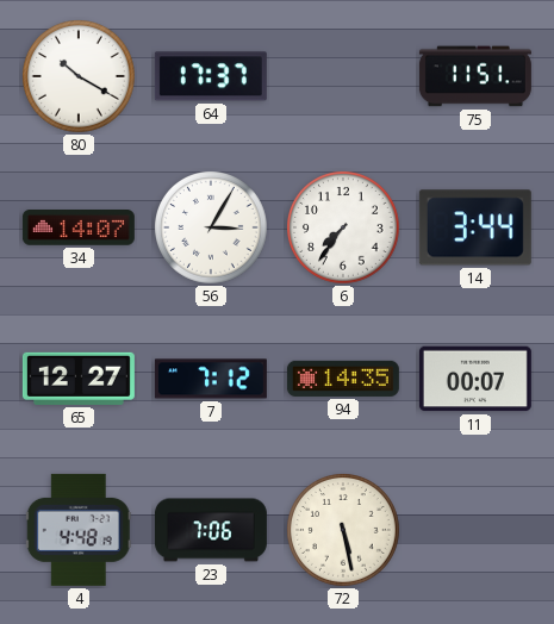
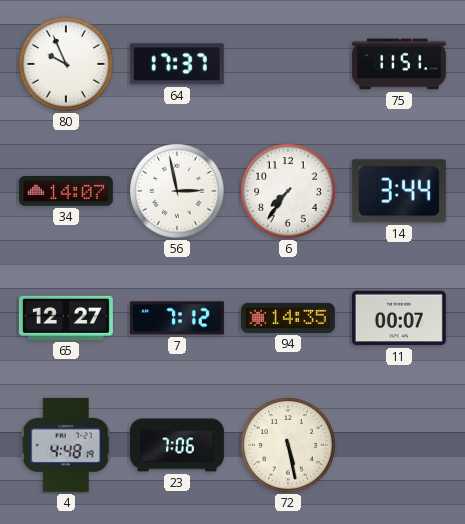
80: 10:20 -> 9:56 (67, 65)
56: 3:05 -> 2:58 (178, 192)
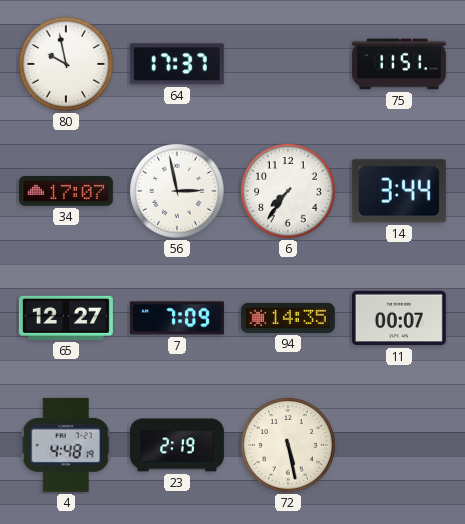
80: 9:56 -> 9:58 (67, 65)
34: 14:07 -> 17:07 (66, 192)
7: 7:12 -> 7:09 (177, 318)
23: 7:06 -> 2:19 (177, 445)
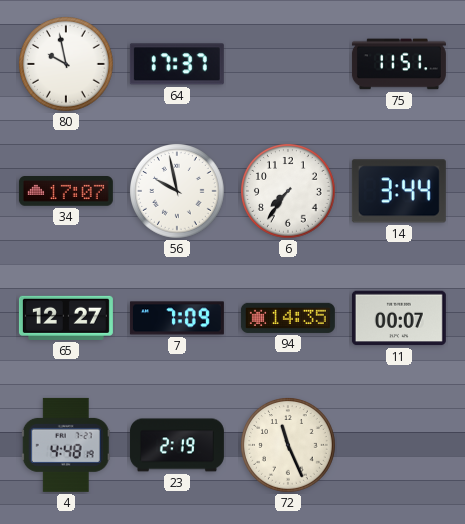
56: 2:58 -> 9:58 (178, 192)
72: 5:28 -> 11:26 (289, 446)
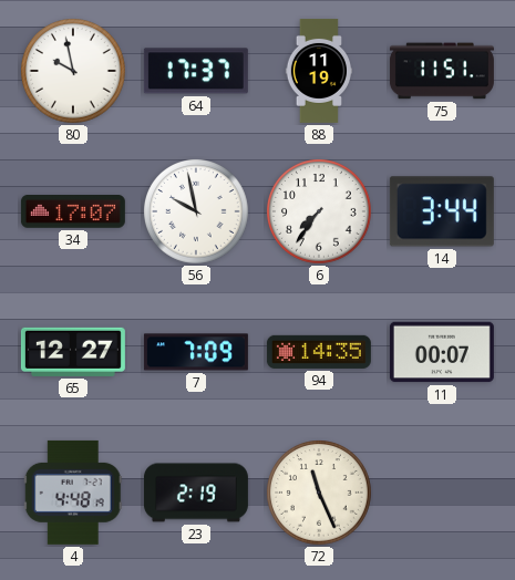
88: none -> 11:19 (318, 71)
